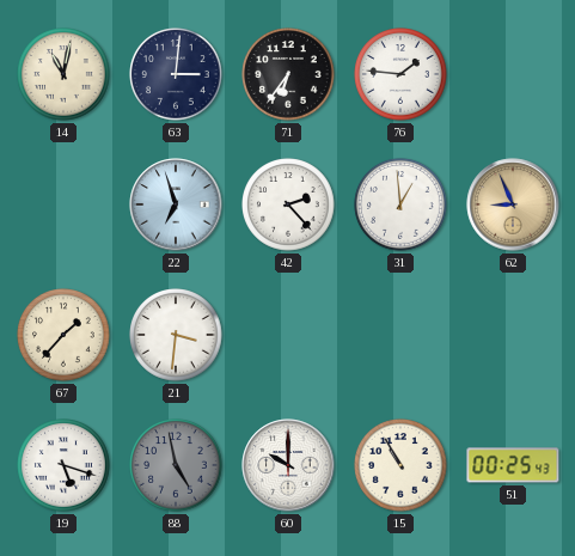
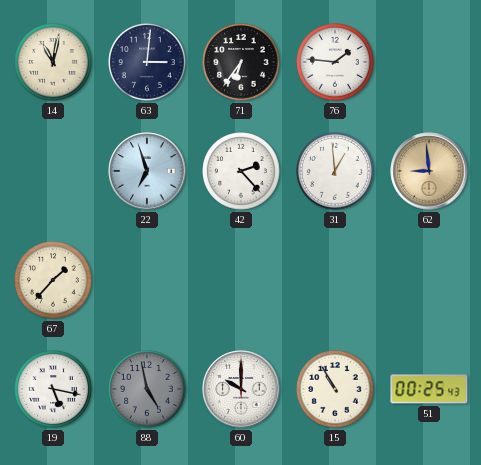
62: 8:56 -> 8:59 (429, 171)
21: 3:31 -> none (176, 335)
19: 5:18 -> 5:17 (53, 389)
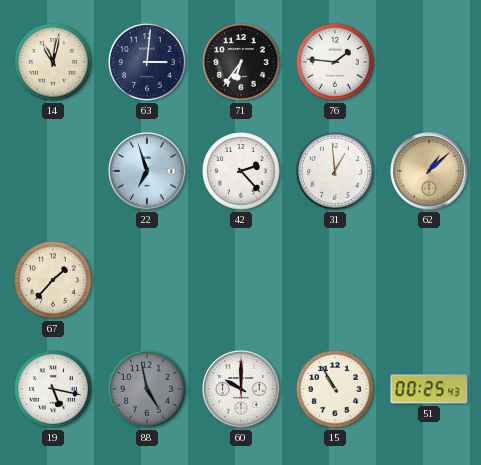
62: 8:59 -> 1:08 (429, 171)
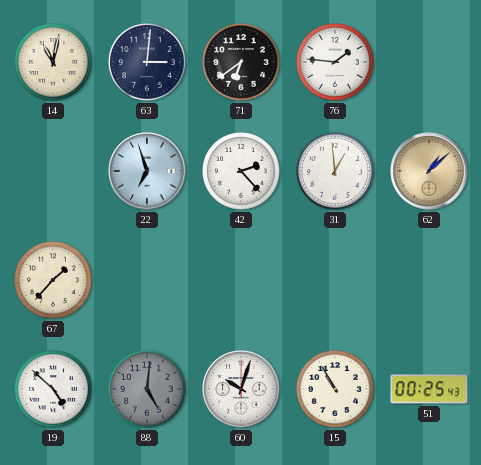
71: 6:36 -> 6:39 (241, 62)
19: 5:17 -> 4:52 (53, 389)
88: 4:58 -> 5:01 (147, 389)
60: 10:00 -> 10:03 (241, 389)
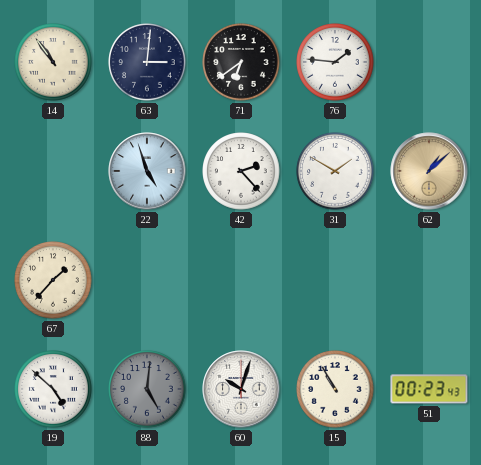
14: 11:02 -> 10:54 (53, 62)
22: 6:57 -> 4:57 (147, 171)
31: 12:59 -> 1:50 (335, 171)
51: 00:25 -> 00:23 (429, 389)
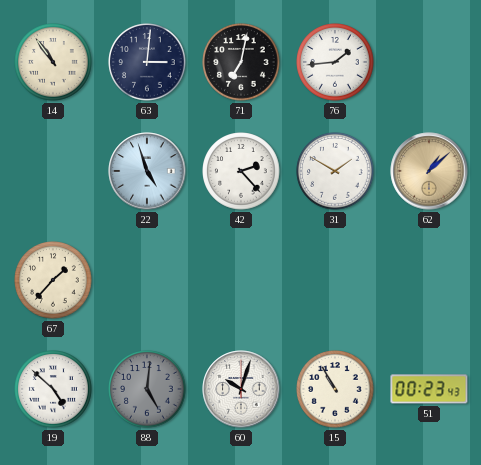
71: 6:39 -> 7:02 (241, 62)
76: 1:46 -> 1:44 (335, 62)
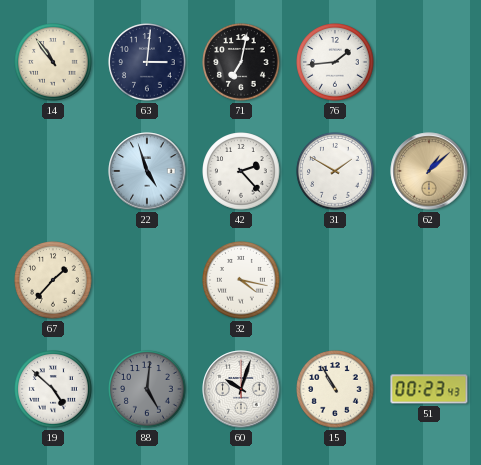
32: none -> 4:17 (241, 280)
